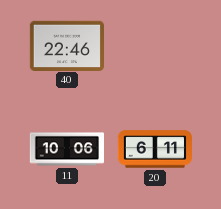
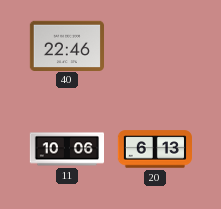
20: 6:11 -> 6:13 (154, 149)
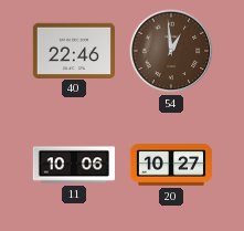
54: none -> 12:59 (171, 51)
20: 6:13 -> 10:27 (170, 165)
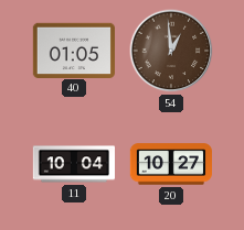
40: 22:46 -> 01:05 (73, 50)
11: 10:06 -> 10:04 (73, 164)
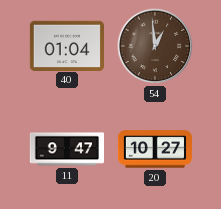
40: 01:05 -> 01:04 (66, 45)
11: 10:04 -> 9:47 (66, 149)
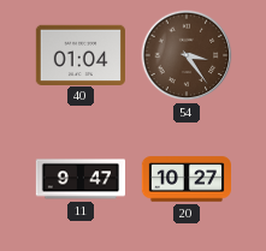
54: 12:59 -> 3:24 (187, 55)
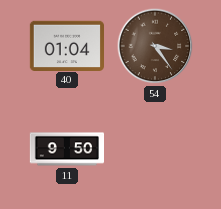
11: 9:47 -> 9:50 (66, 149)
20: 10:27 -> none (185, 179)
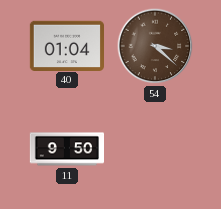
54: 3:24 -> 3:22 (155, 46)
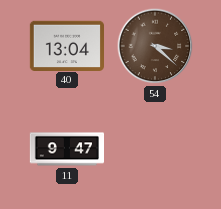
40: 01:04 -> 13:04 (66, 45)
11: 9:50 -> 9:47 (66, 149)
